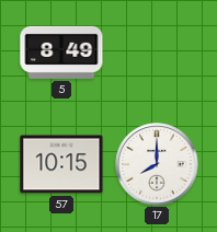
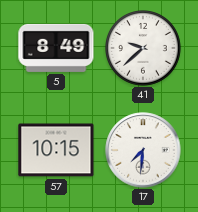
41: none -> 9:38 (144, 49)
17: 8:00 -> 7:31 (143, 150)
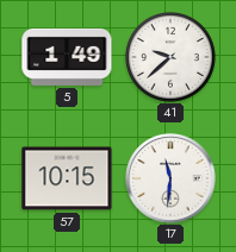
5: 8:49 -> 1:49 (67, 57)
17: 7:31 -> 11:31 (170, 178)
